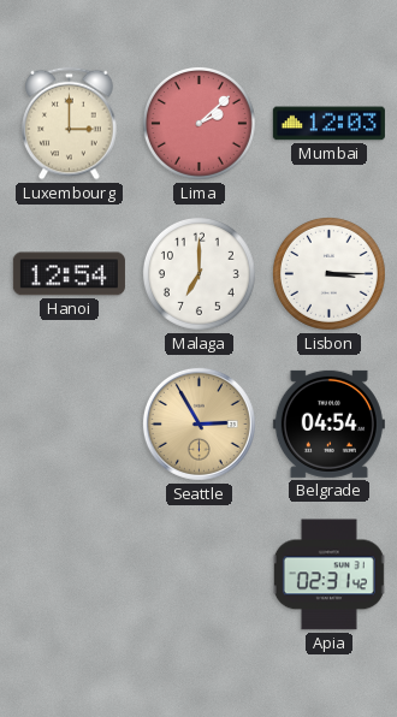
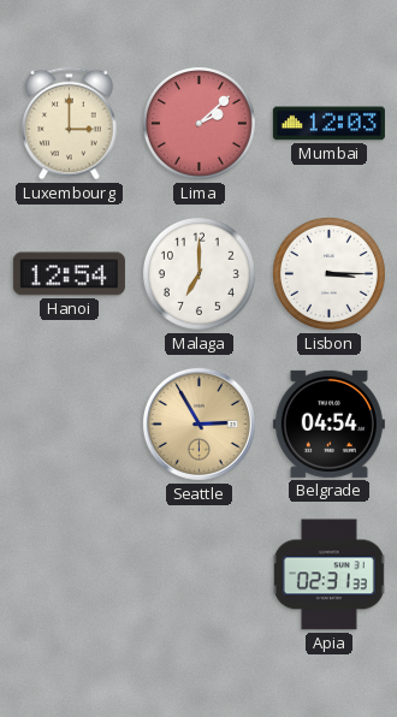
Apia: 02:31:42 -> 02:31:33 (328, 575)
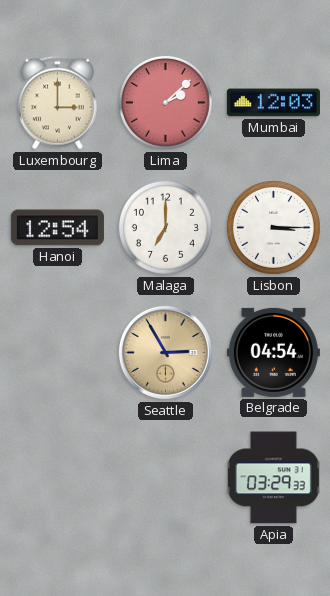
Apia: 02:31 -> 03:29 (273, 478)
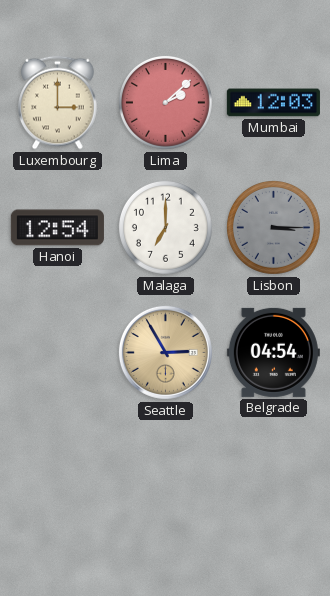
Lisbon dial: white -> grey (273, 227)
Apia: 03:29 -> none (273, 478)
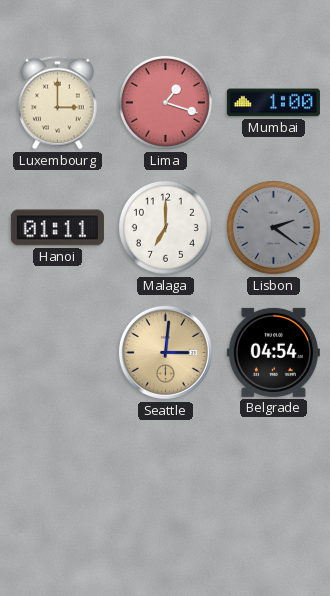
Lima: 2:08 -> 1:18 (165, 102)
Mumbai: 12:03 -> 1:00 (273, 103)
Hanoi: 12:54 -> 01:11 (57, 228)
Lisbon: 3:15 -> 2:21 (273, 227)
Seattle: 2:55 -> 3:01 (165, 352)
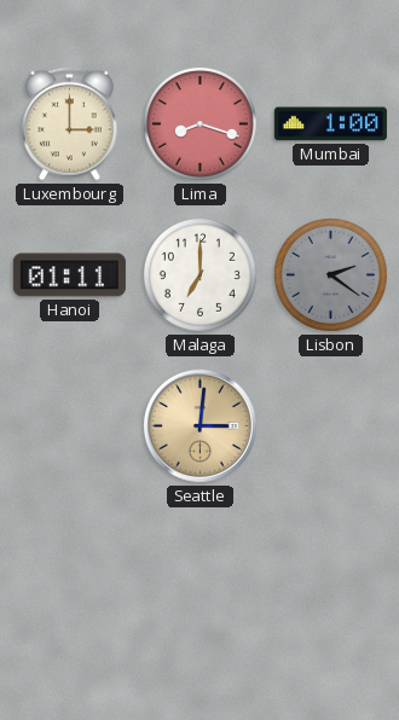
Lima: 1:18 -> 8:18 (199, 123)
Belgrade: 04:54 -> none (273, 352)
